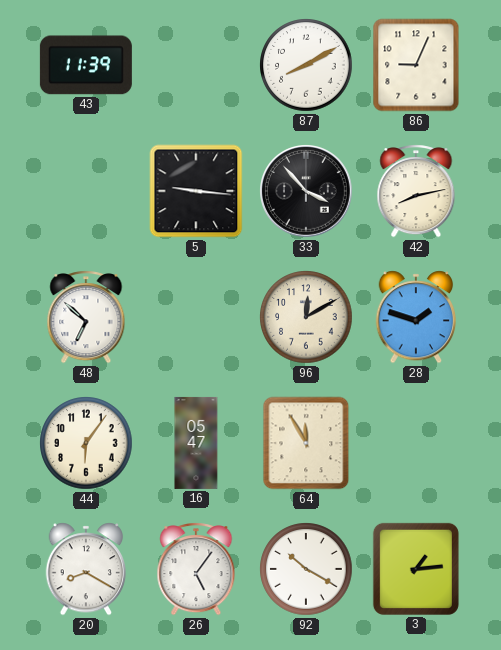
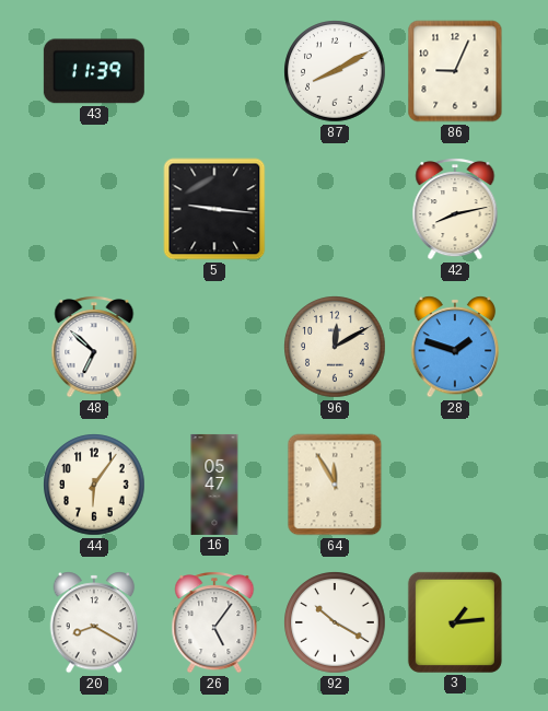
33: 3:53 -> none (307, 192)
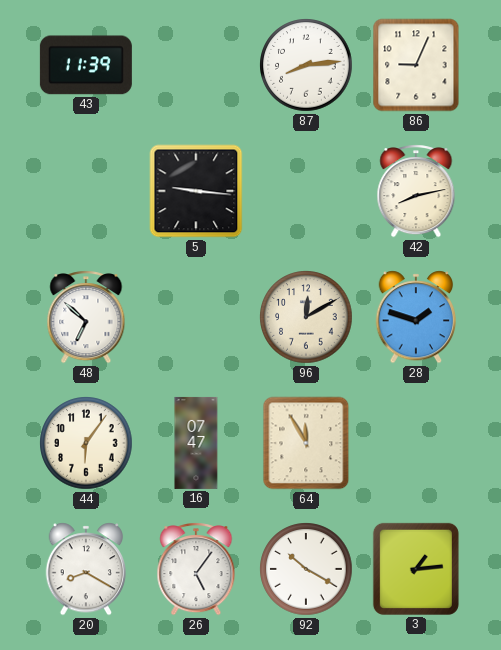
87: 8:10 -> 8:14 (306, 65)
16: 05:47 -> 07:47 (196, 443)
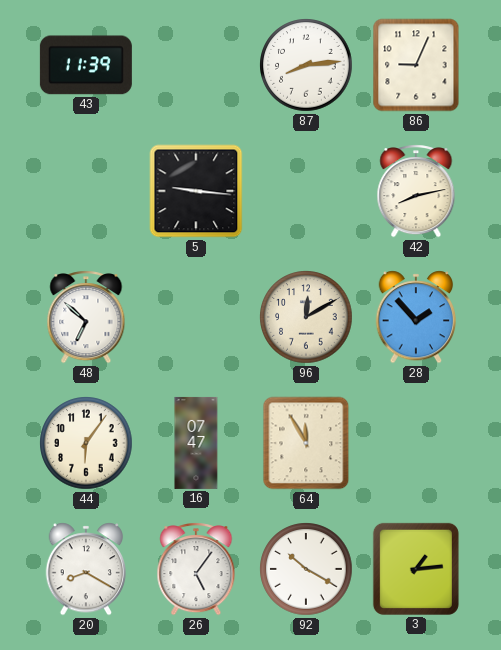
28: 1:48 -> 1:53 (416, 317)
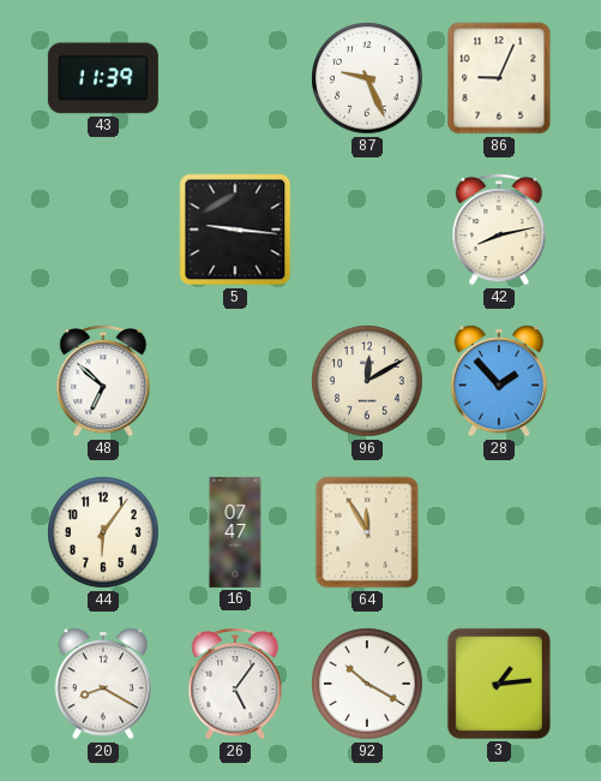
87: 8:14 -> 9:26 (367, 78)
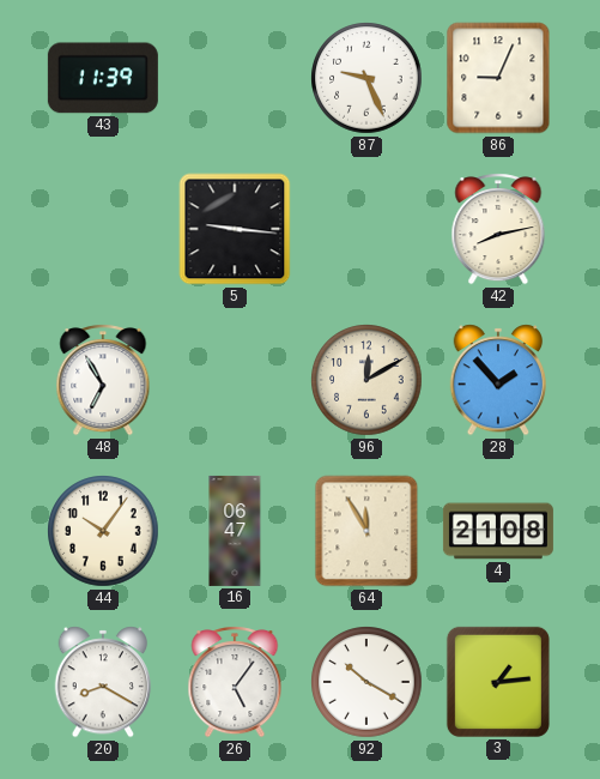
48: 6:52 -> 6:55 (103, 380)
44: 6:06 -> 10:06 (103, 531)
16: 07:47 -> 06:47 (235, 531)
4: none -> 21:08 (498, 531)
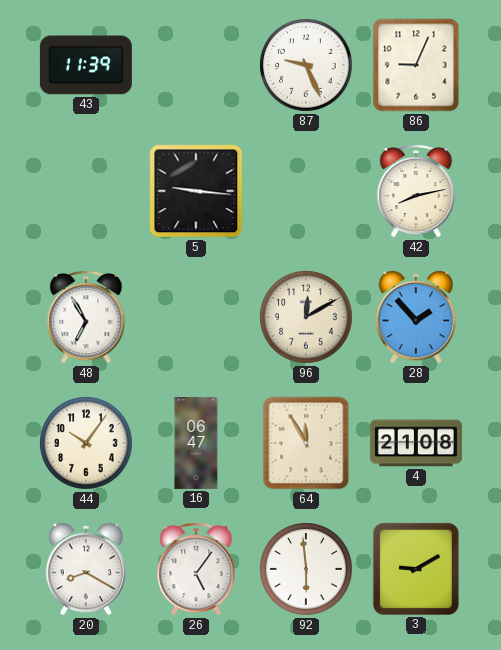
92: 10:20 -> 5:59 (306, 569)
3: 1:14 -> 9:10 (416, 569)
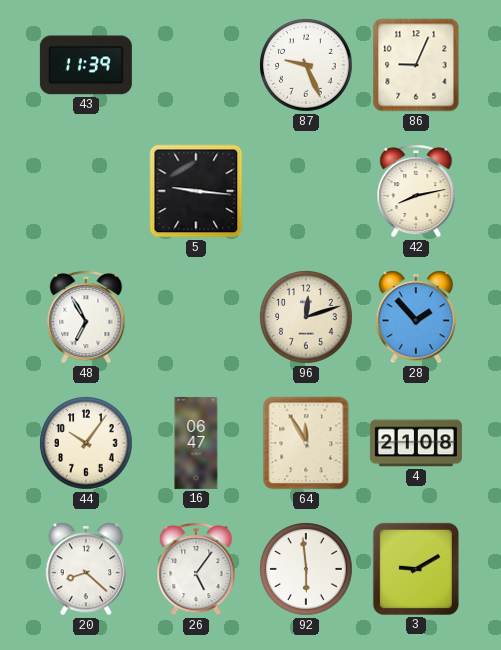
96: 12:10 -> 12:12 (306, 317)
20: 8:20 -> 8:22 (86, 569)
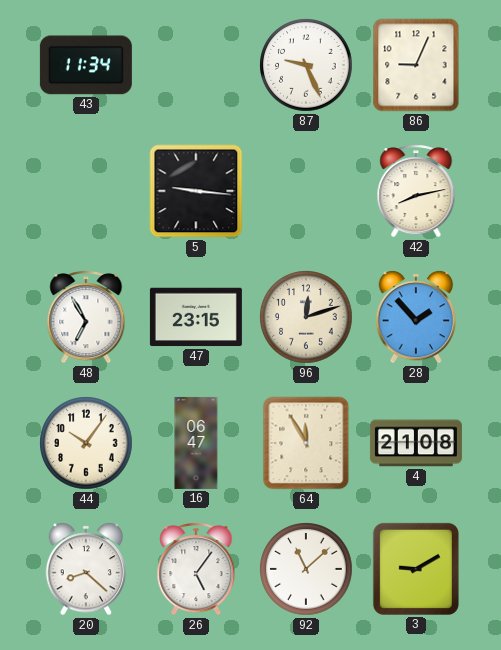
43: 11:39 -> 11:34 (86, 65)
47: none -> 23:15 (196, 317)
92: 5:59 -> 11:08 (306, 569)
